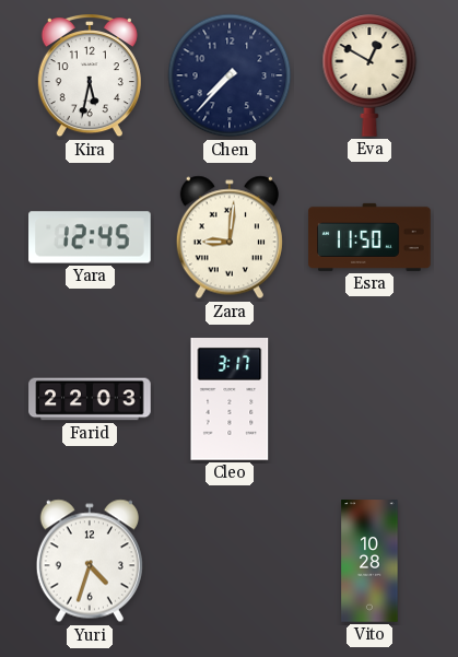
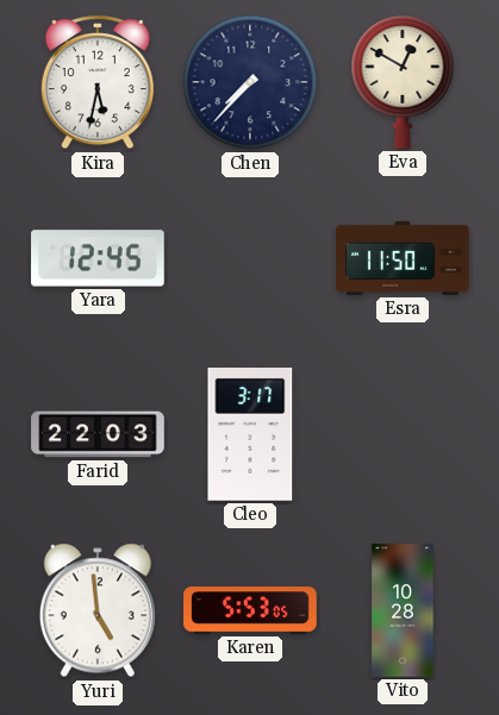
Zara: 9:01 -> none (230, 237)
Yuri: 4:33 -> 4:59 (98, 610)
Karen: none -> 5:53 (250, 610)
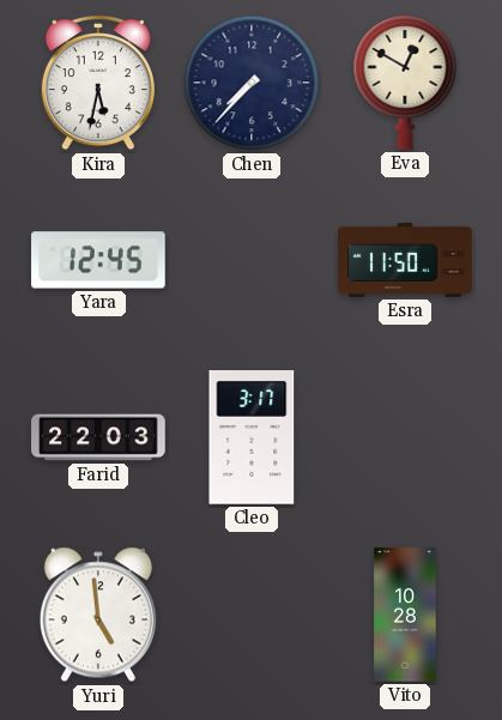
Karen: 5:53 -> none (250, 610)
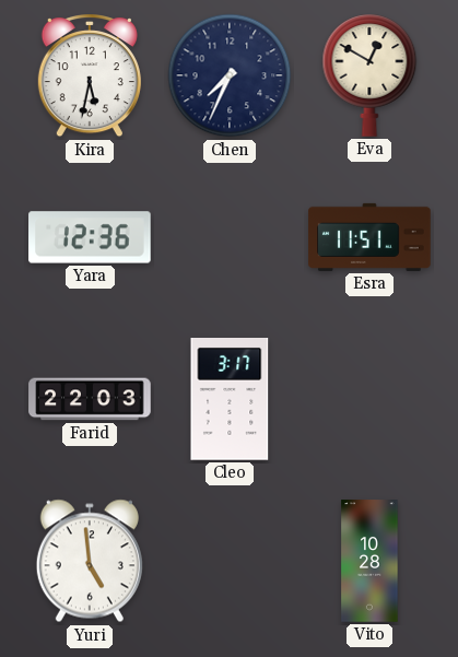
Chen: 7:37 -> 7:34 (230, 75)
Yara: 12:45 -> 12:36 (90, 237)
Esra: 11:50 -> 11:51 (369, 237)
